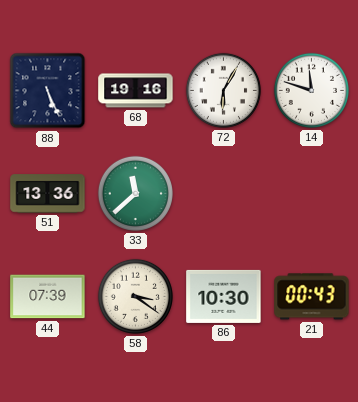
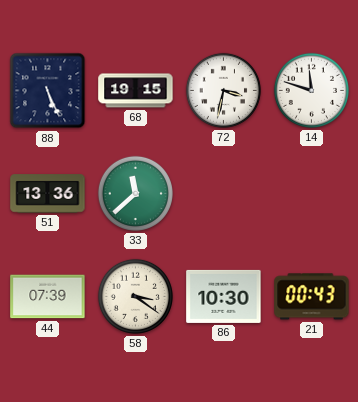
68: 19:16 -> 19:15 (136, 91)
72: 6:05 -> 3:32 (223, 90)
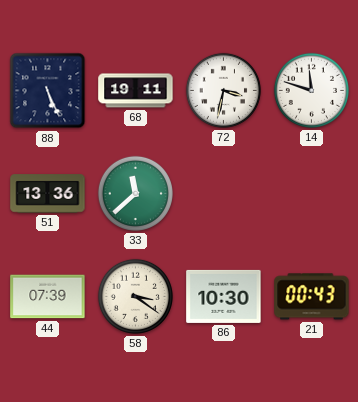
68: 19:15 -> 19:11 (136, 91)
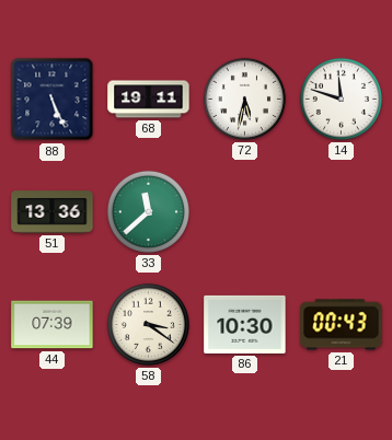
72: 3:32 -> 5:32 (244, 99)
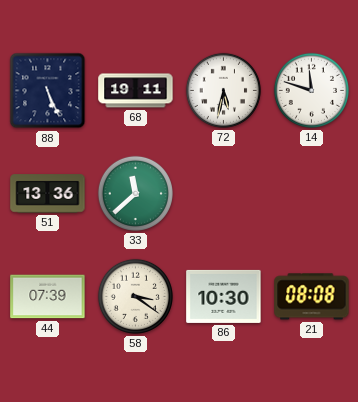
21: 00:43 -> 08:08 (312, 297)
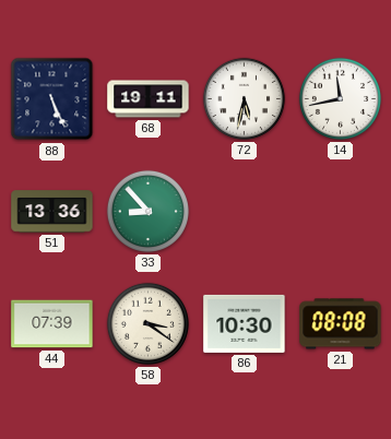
14: 11:48 -> 11:43 (340, 98)
33: 11:38 -> 8:53 (147, 211)
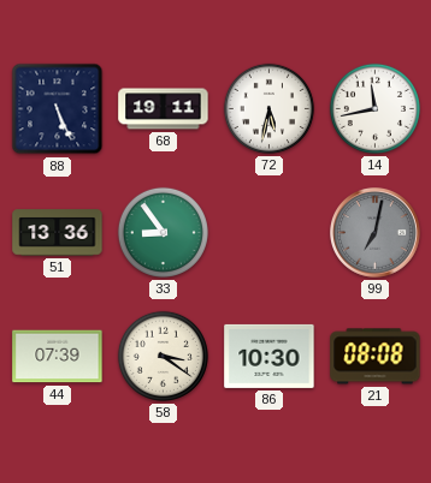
33: 8:53 -> 8:54 (163, 232)
99: none -> 7:02 (376, 233)
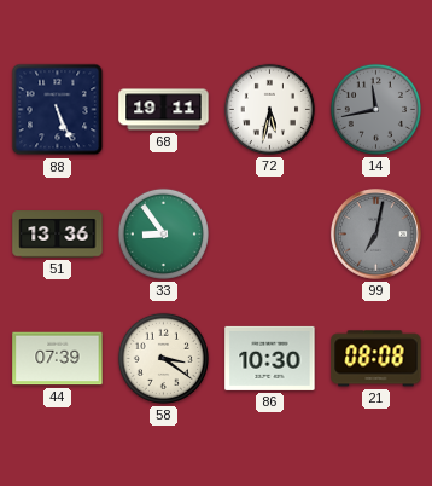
14 dial: white -> grey (375, 109)
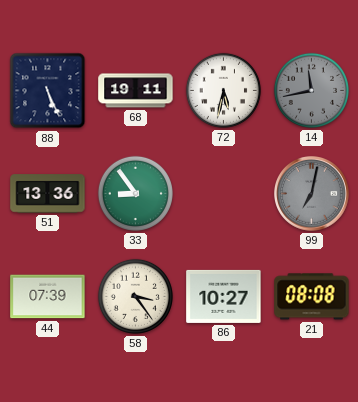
58: 3:21 -> 3:24 (135, 296)
86: 10:30 -> 10:27 (224, 296)
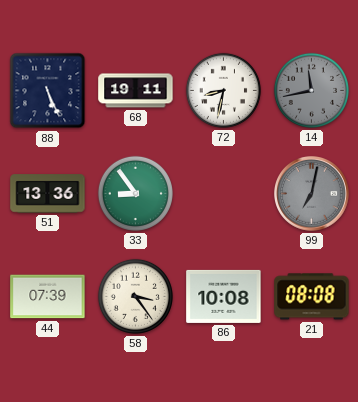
72: 5:32 -> 8:32 (223, 90)
86: 10:27 -> 10:08 (224, 296)
